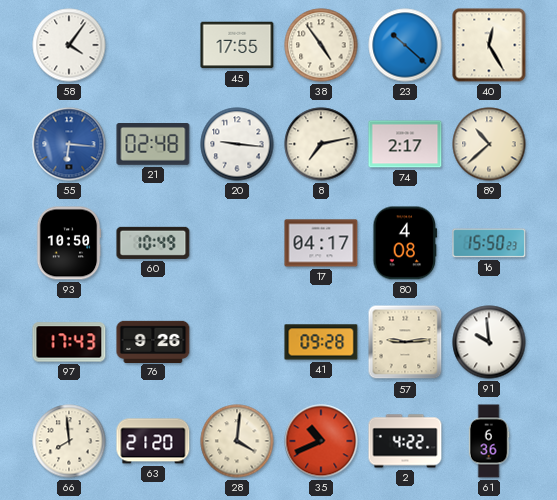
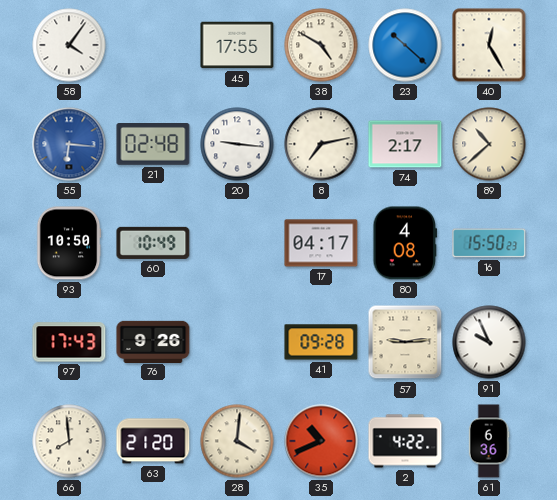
38: 4:54 -> 4:50 (321, 45)
91: 9:59 -> 9:56 (489, 342)
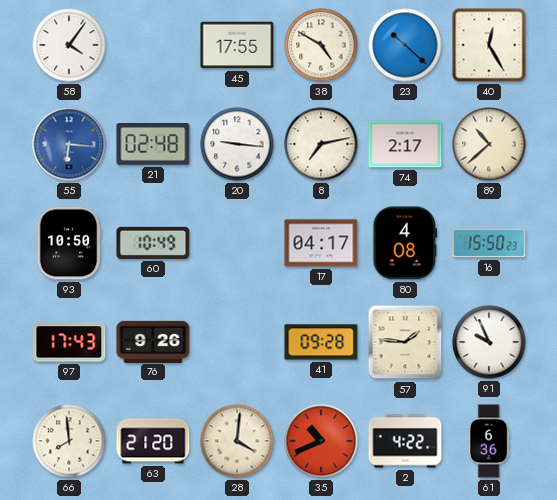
57: 9:14 -> 1:46 (405, 342)
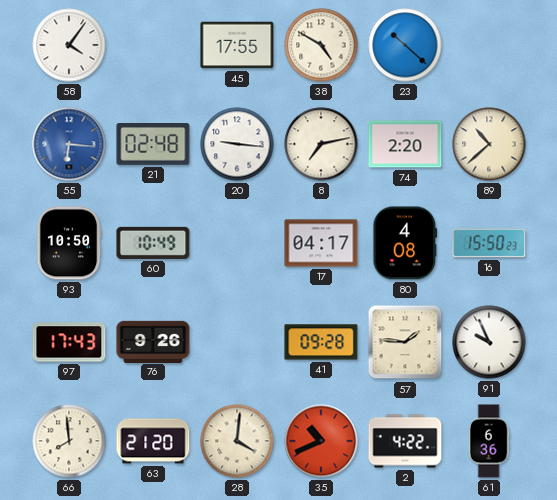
40: 12:25 -> none (489, 45)
74: 2:17 -> 2:20 (405, 144)
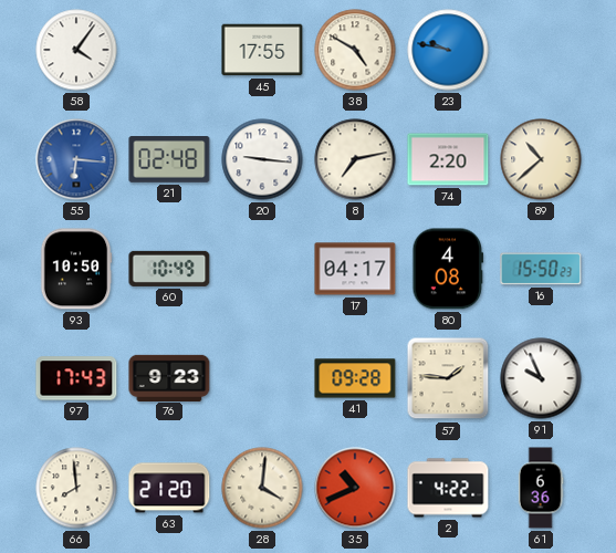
23: 10:22 -> 9:47 (448, 50)
76: 9:26 -> 9:23 (169, 377)
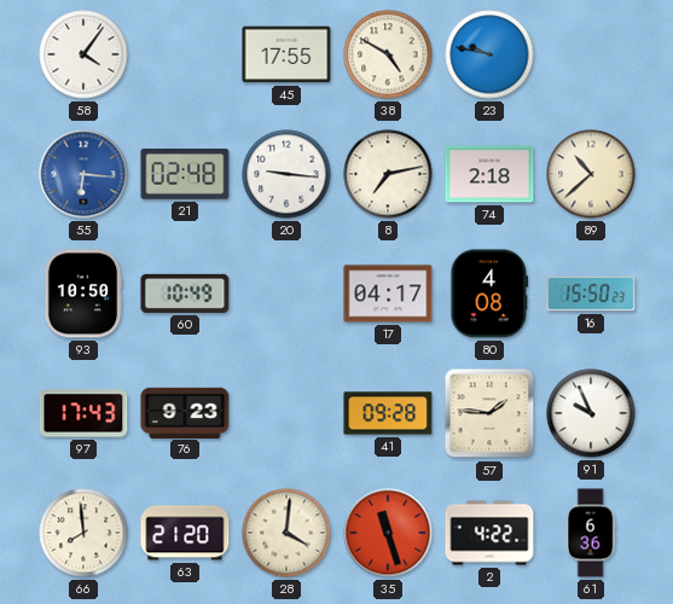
74: 2:20 -> 2:18 (489, 174)
35: 10:41 -> 11:27 (388, 533)
